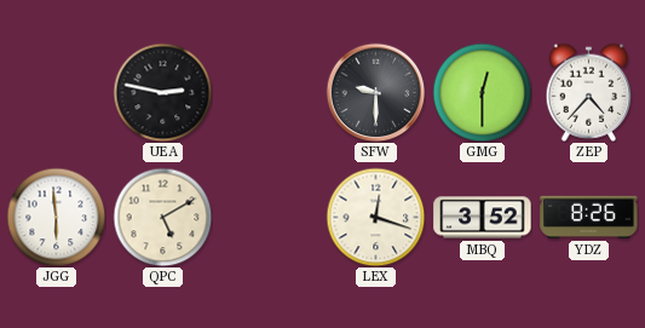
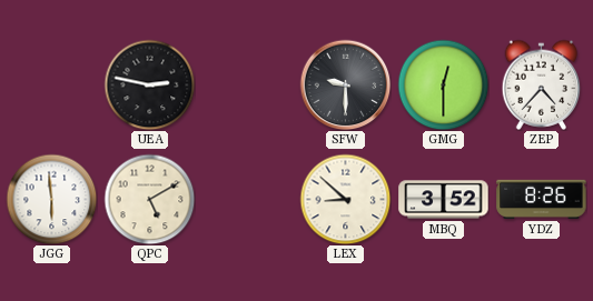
LEX: 12:18 -> 8:52 (345, 199)
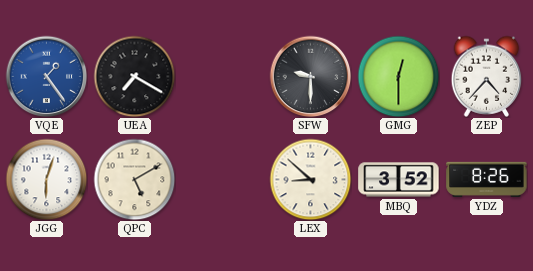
VQE: none -> 1:24 (46, 76)
UEA: 2:47 -> 7:20 (134, 76)
JGG: 5:59 -> 6:03 (46, 179)
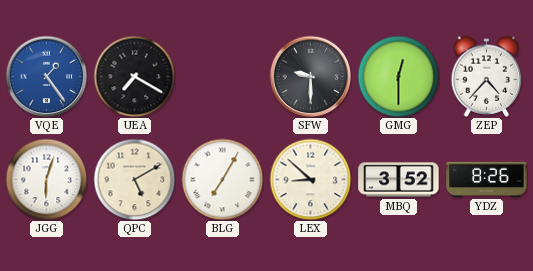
BLG: none -> 7:05 (222, 179)
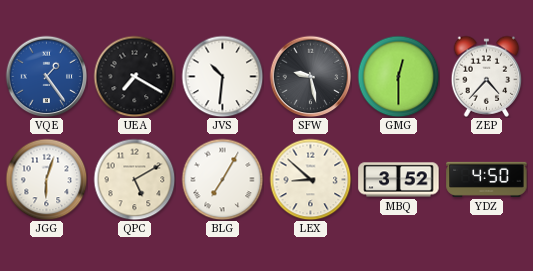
JVS: none -> 10:31 (222, 76)
SFW: 9:30 -> 9:28 (310, 76)
YDZ: 8:26 -> 4:50 (487, 179)
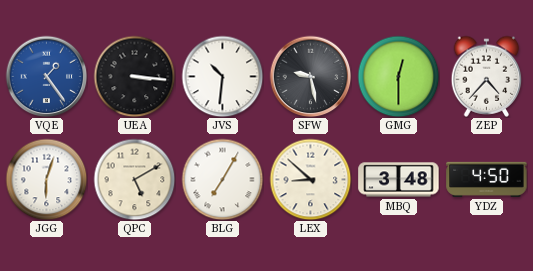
UEA: 7:20 -> 3:16 (134, 76)
MBQ: 3:52 -> 3:48 (399, 180)
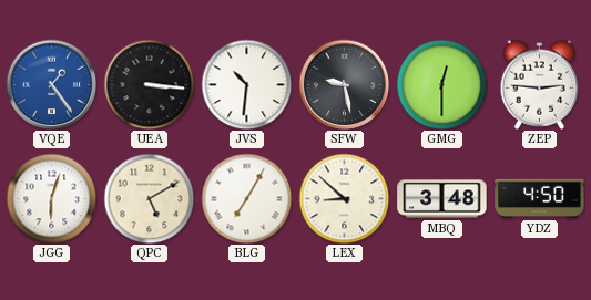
ZEP: 4:37 -> 2:46 (540, 84)
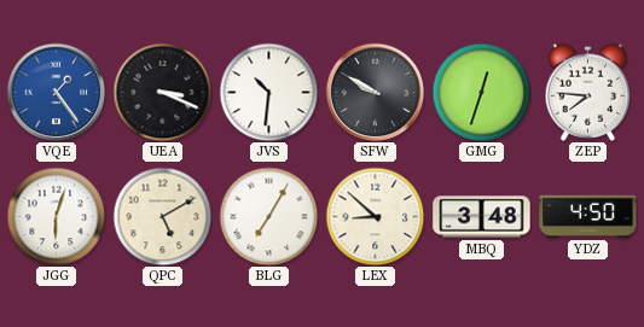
UEA: 3:16 -> 3:19 (162, 92)
SFW: 9:28 -> 9:50 (375, 92)
GMG: 12:30 -> 12:33 (481, 92)
ZEP: 2:46 -> 7:46 (588, 92)
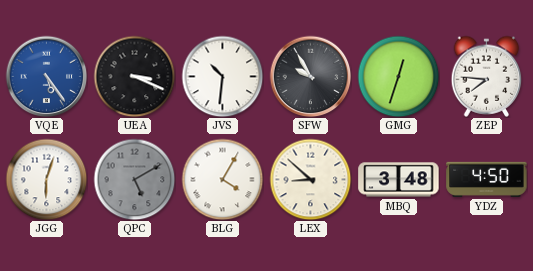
VQE: 1:24 -> 5:24 (46, 76)
SFW: 9:50 -> 9:55 (310, 76)
QPC dial: cream -> grey (134, 179)
BLG: 7:05 -> 4:05 (222, 179)
